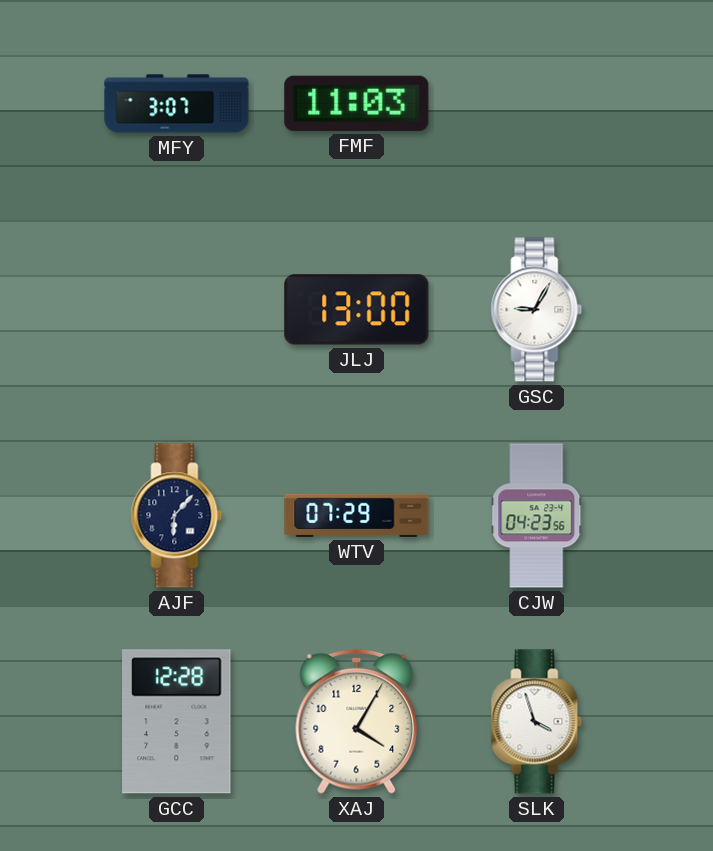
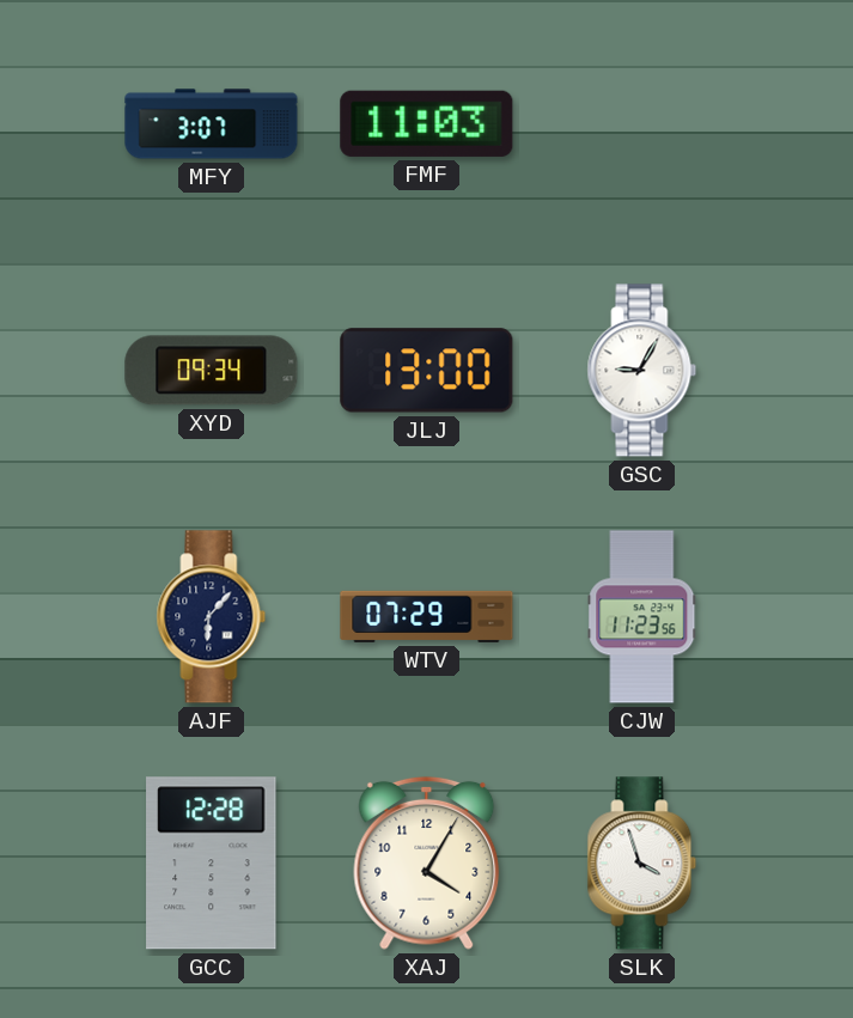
XYD: none -> 09:34 (212, 371)
CJW: 04:23 -> 11:23 (642, 617)
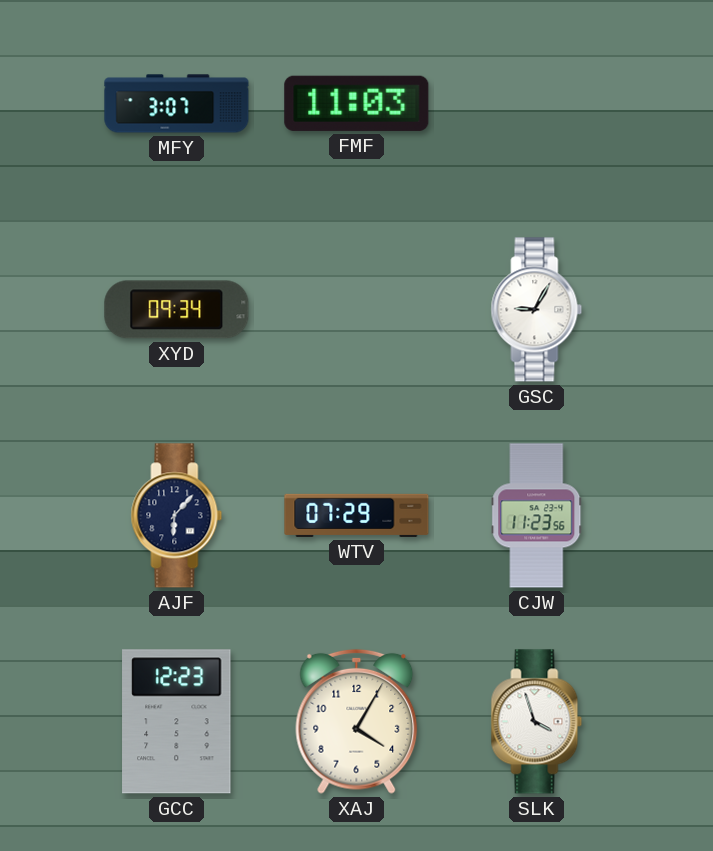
JLJ: 13:00 -> none (427, 371)
GCC: 12:28 -> 12:23 (177, 722)
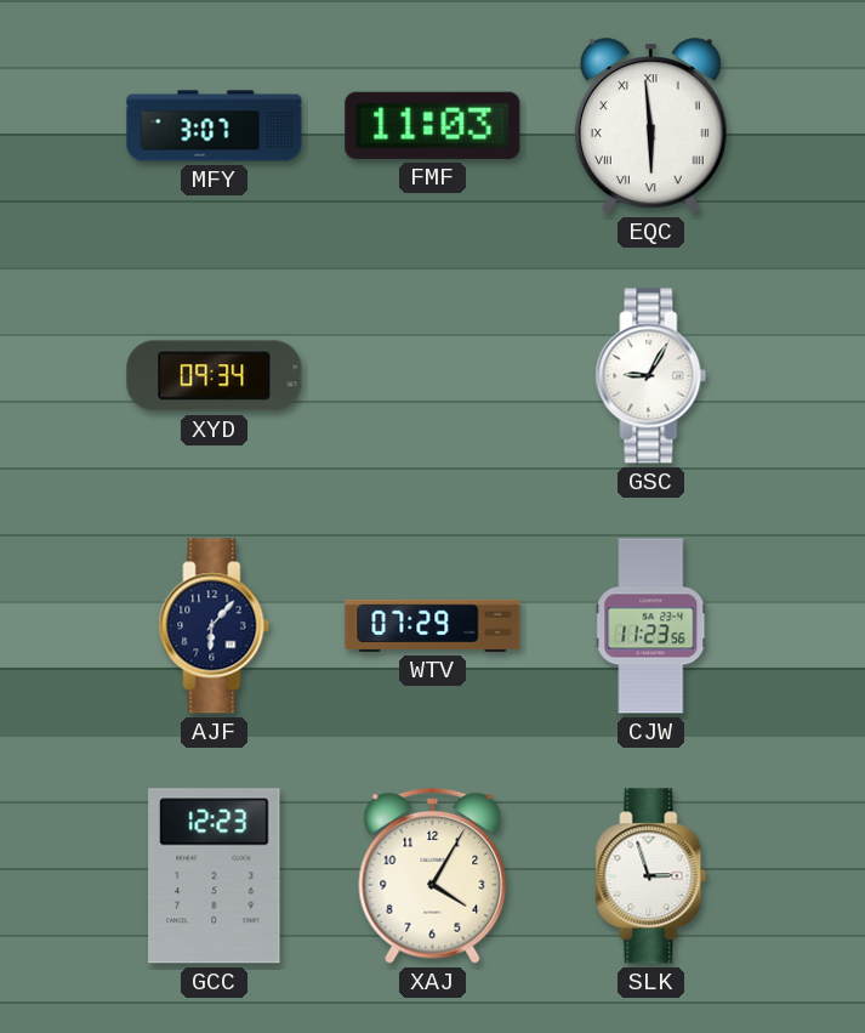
EQC: none -> 5:59 (650, 126)
SLK: 3:57 -> 2:57 (651, 876)
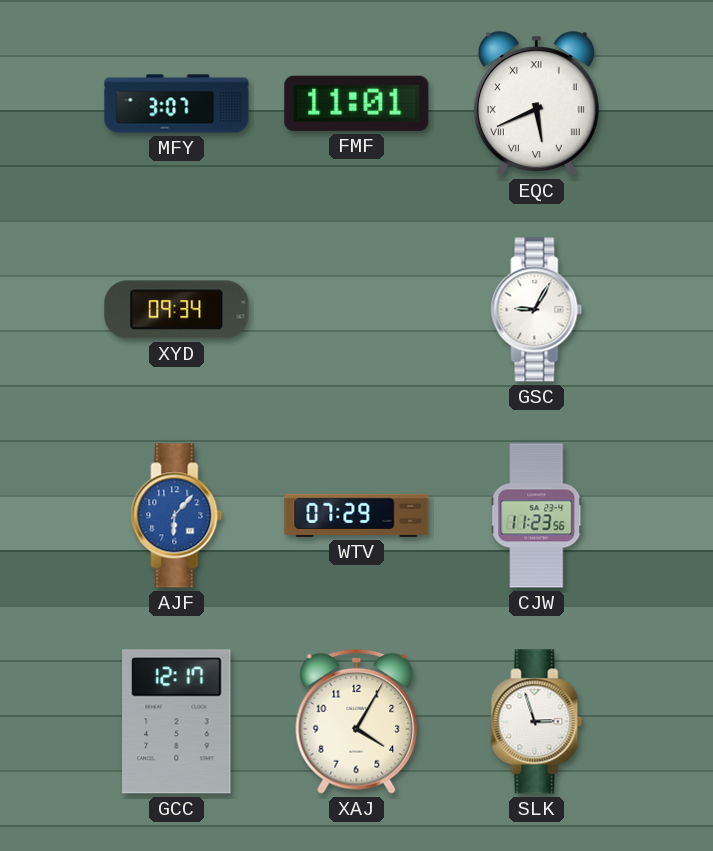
FMF: 11:03 -> 11:01 (357, 103)
EQC: 5:59 -> 5:41 (536, 104)
AJF dial: navy -> blue (177, 516)
GCC: 12:23 -> 12:17 (177, 722)
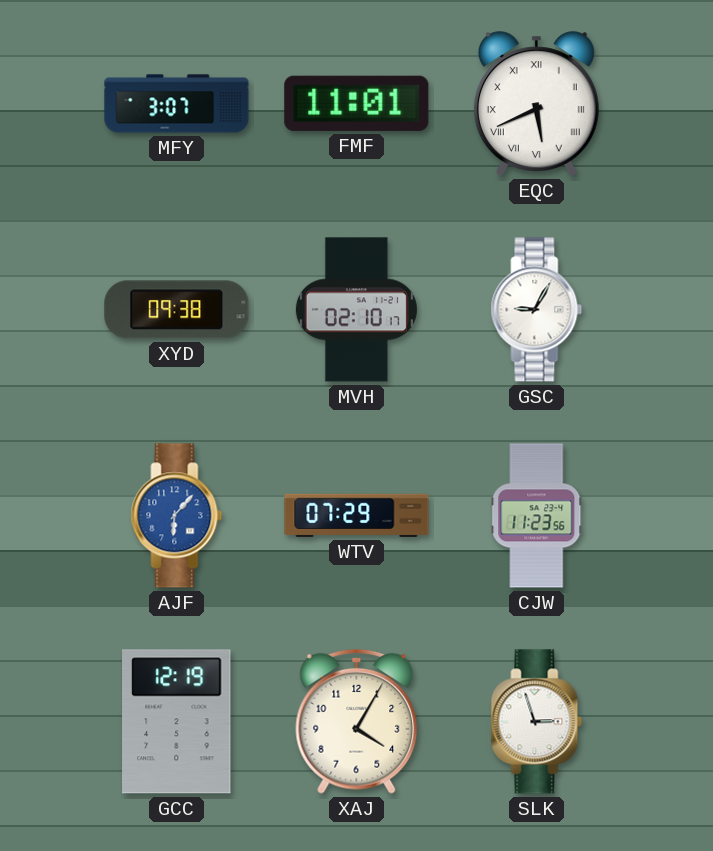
XYD: 09:34 -> 09:38 (177, 310)
MVH: none -> 02:10 (356, 310)
GCC: 12:17 -> 12:19 (177, 722)
